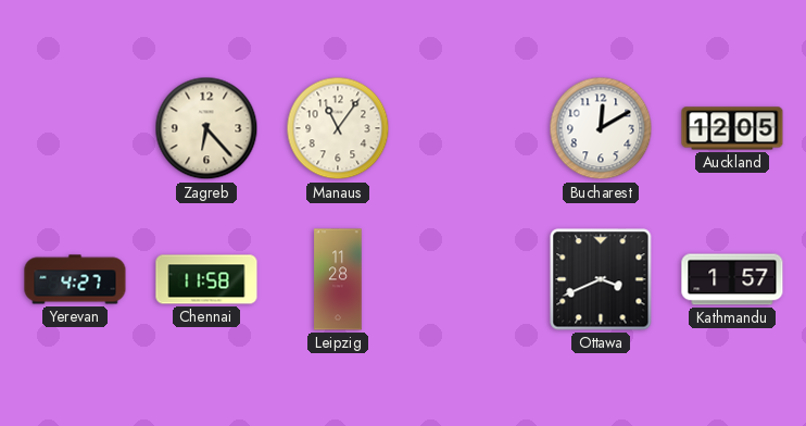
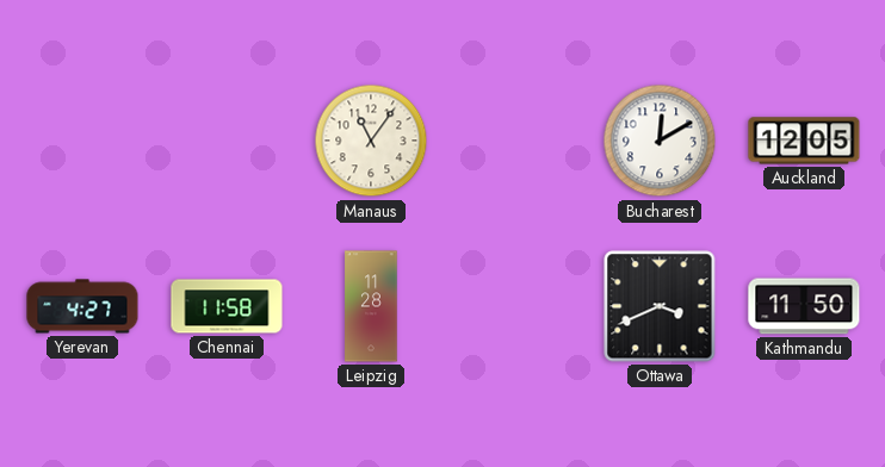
Zagreb: 6:23 -> none (206, 128)
Kathmandu: 1:57 -> 11:50 (804, 306)
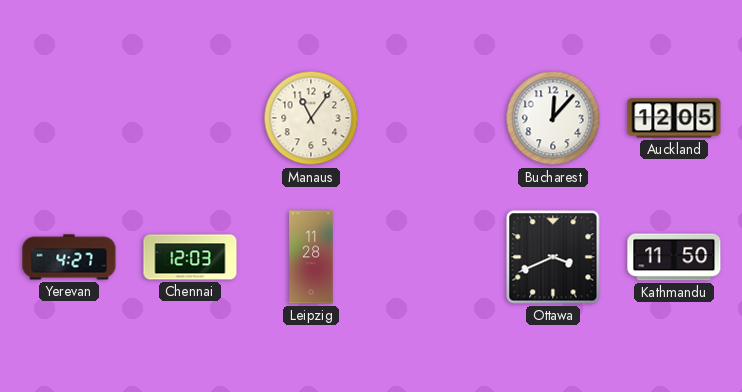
Bucharest: 12:10 -> 12:07 (553, 118)
Chennai: 11:58 -> 12:03 (190, 257)
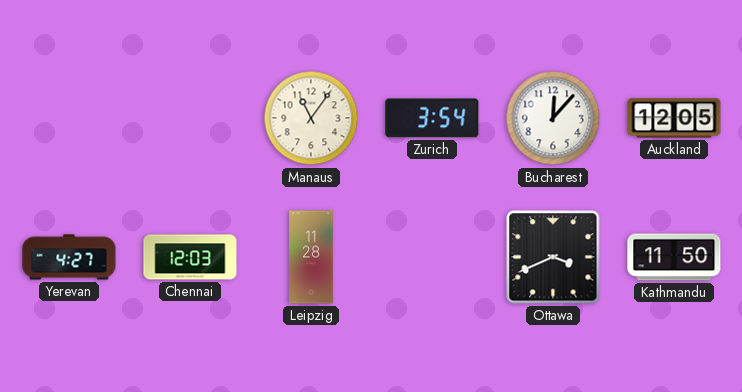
Zurich: none -> 3:54 (432, 118)
